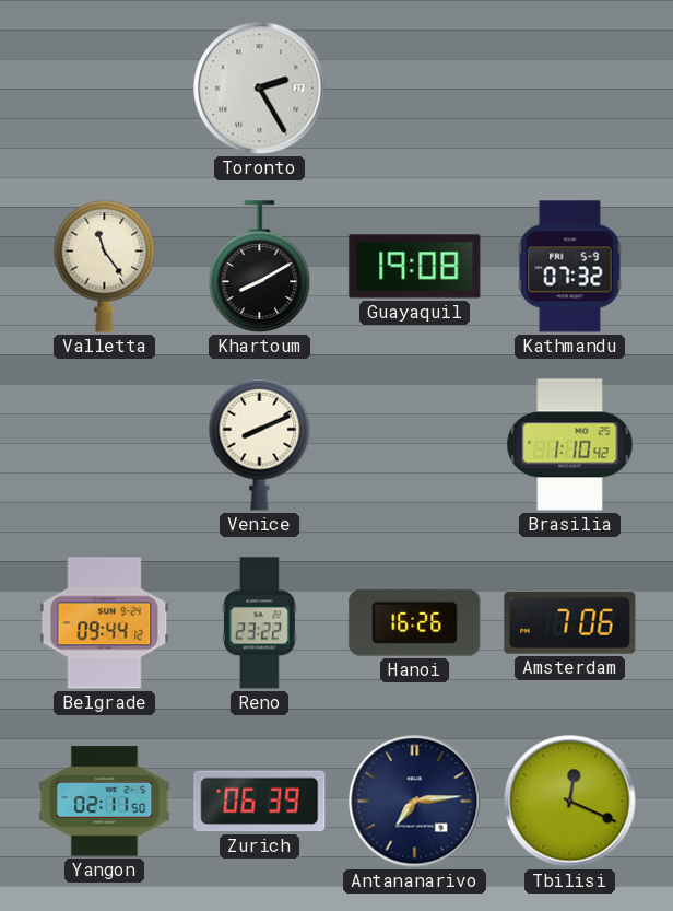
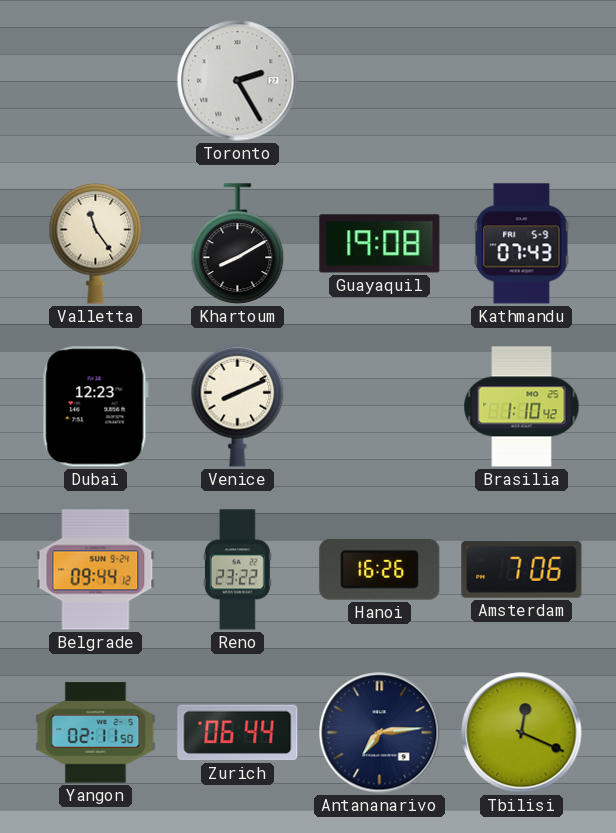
Kathmandu: 07:32 -> 07:43 (522, 244)
Dubai: none -> 12:23 (95, 407)
Zurich: 06:39 -> 06:44 (238, 733)
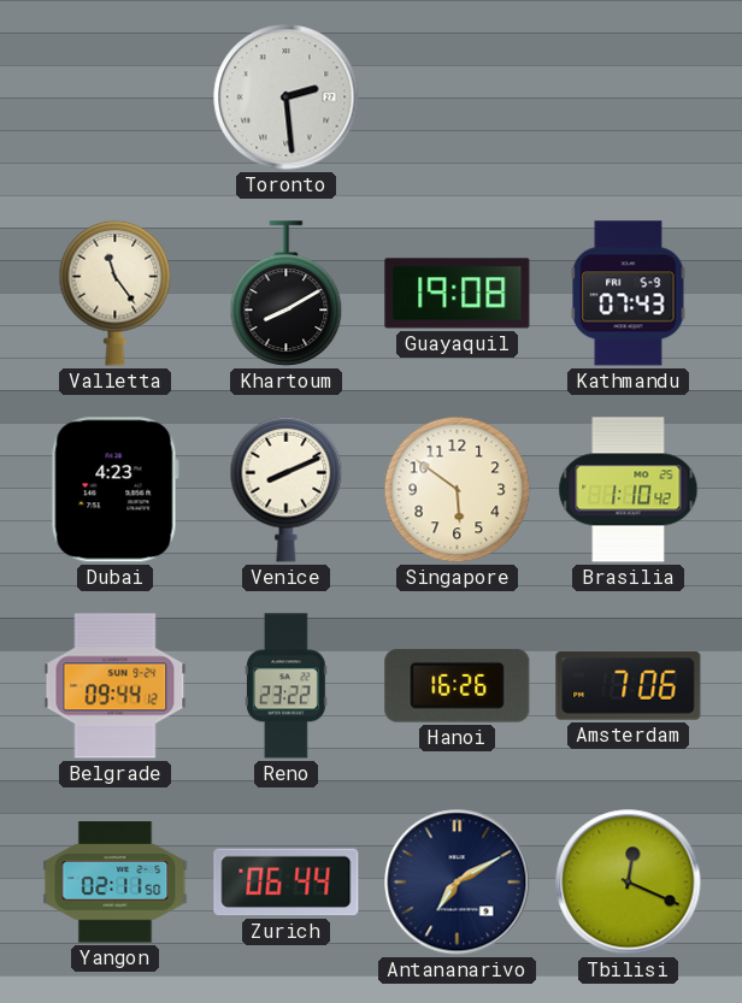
Toronto: 2:25 -> 2:29 (287, 98)
Dubai: 12:23 -> 4:23 (114, 490)
Singapore: none -> 5:51 (458, 490)
Antananarivo: 7:14 -> 7:10 (458, 883)
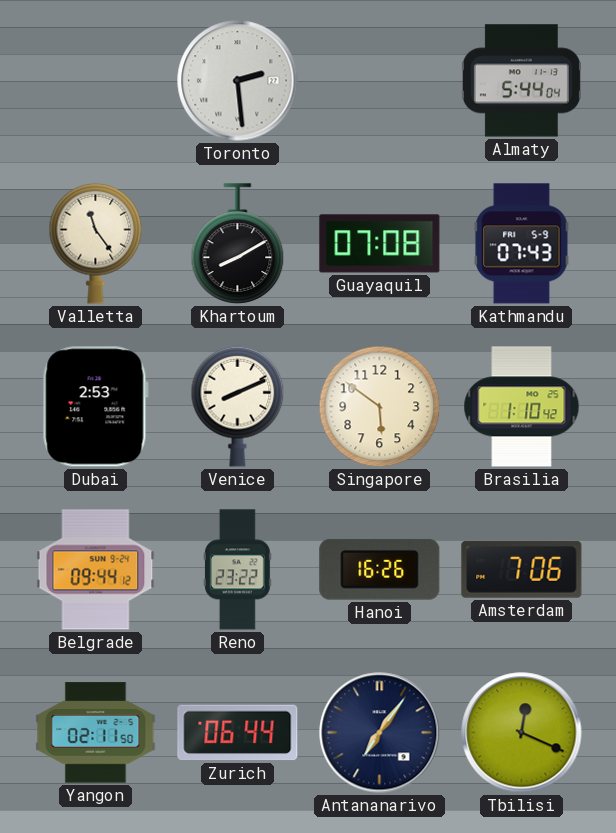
Almaty: none -> 5:44 (521, 81)
Guayaquil: 19:08 -> 07:08 (380, 244)
Dubai: 4:23 -> 2:53 (95, 407)
Antananarivo: 7:10 -> 7:06 (380, 733)
